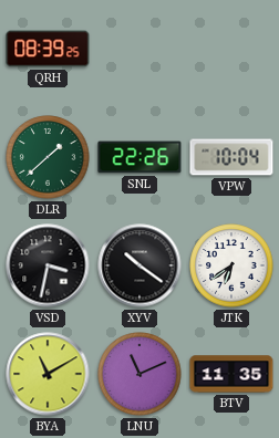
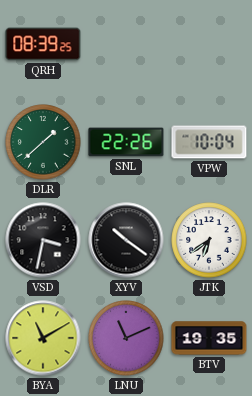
BTV: 11:35 -> 19:35 (209, 338)
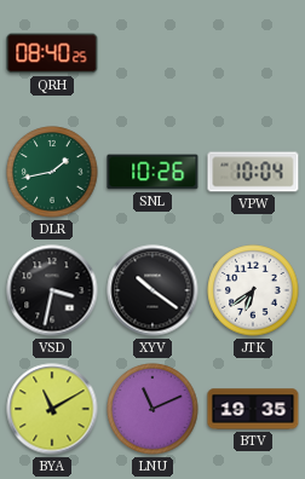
QRH: 08:39 -> 08:40 (52, 53)
DLR: 1:38 -> 1:43 (52, 172)
SNL: 22:26 -> 10:26 (152, 172)
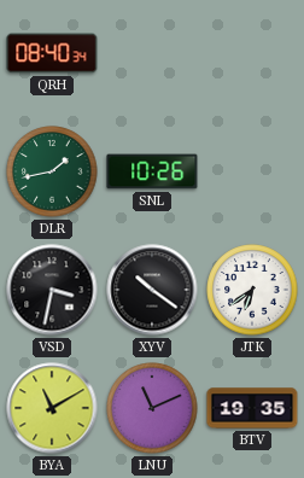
QRH: 08:40:25 -> 08:40:34 (52, 53)
VPW: 10:04 -> none (253, 172)
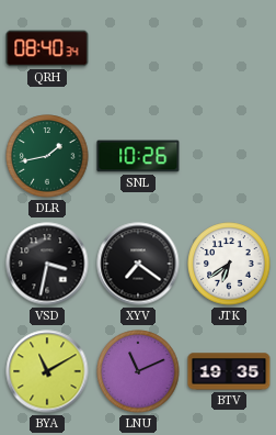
XYV: 10:21 -> 7:21 (138, 264)
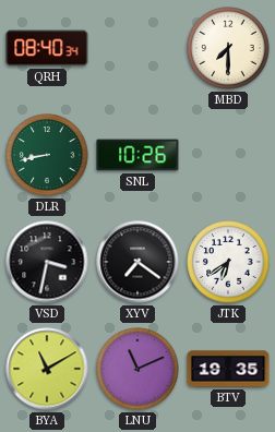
MBD: none -> 7:30 (228, 48)
DLR: 1:43 -> 8:43 (47, 155)
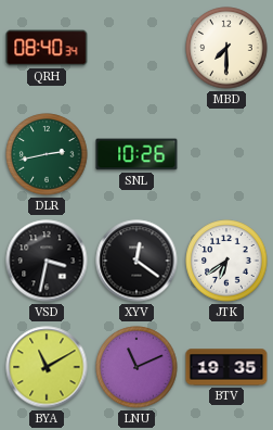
DLR: 8:43 -> 2:43 (47, 154)
XYV: 7:21 -> 12:21 (136, 261)
